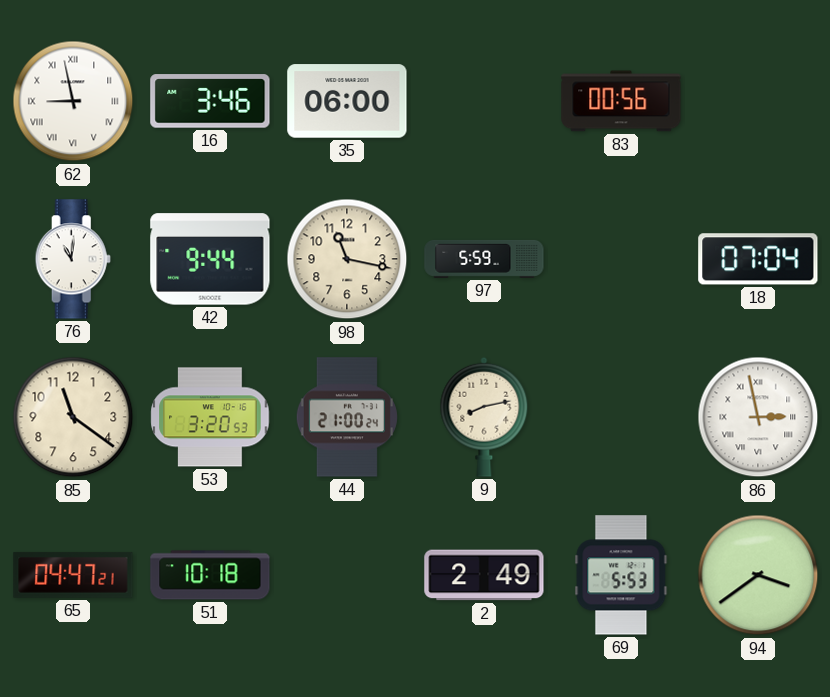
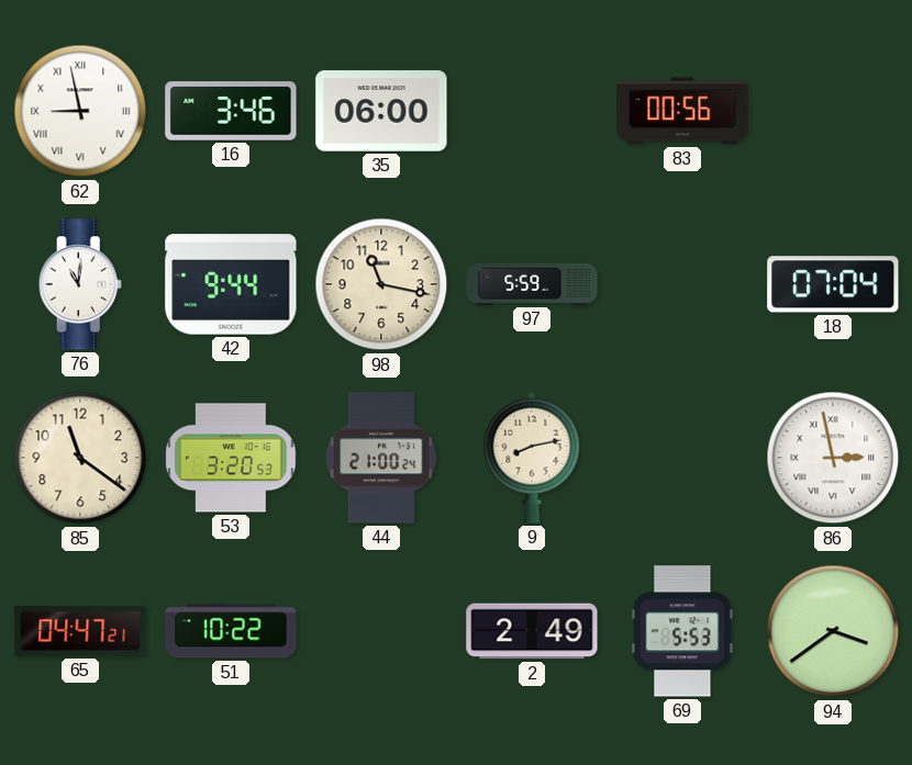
51: 10:18 -> 10:22 (231, 631)
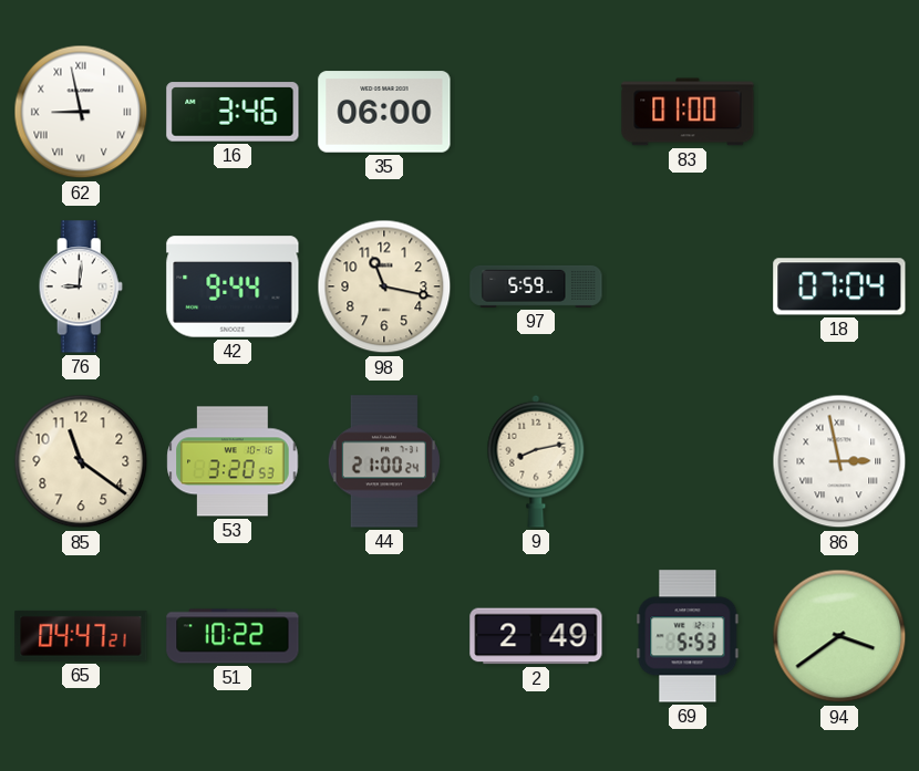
83: 00:56 -> 01:00 (688, 112)
76: 11:01 -> 9:01 (81, 286)
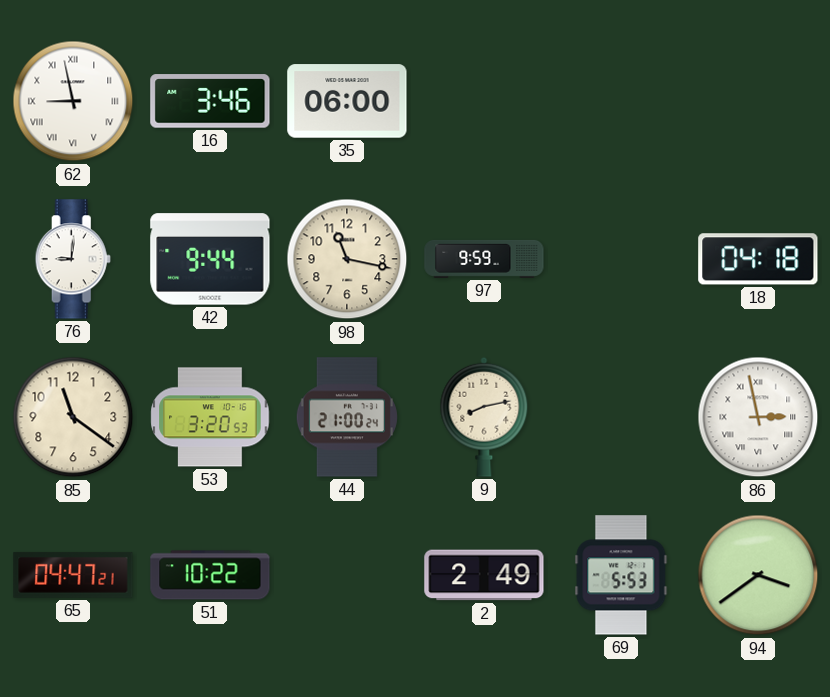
83: 01:00 -> none (688, 112)
97: 5:59 -> 9:59 (484, 259)
18: 07:04 -> 04:18 (758, 259)
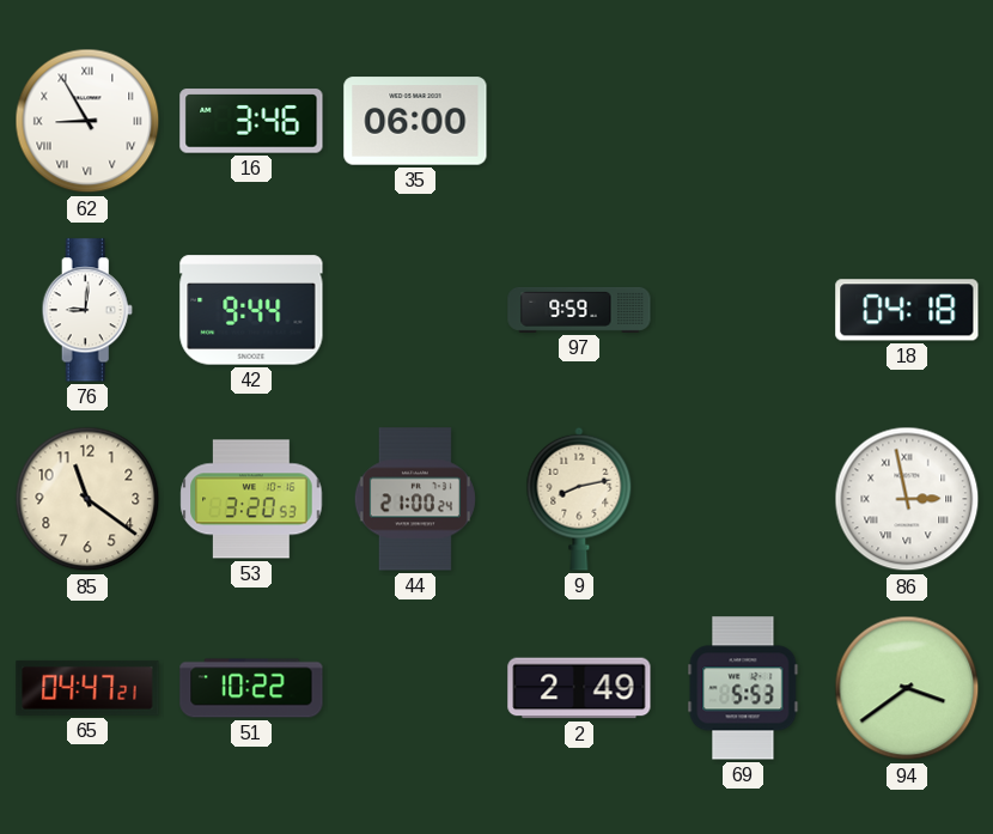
62: 8:58 -> 8:55 (87, 121)
98: 11:17 -> none (347, 259)
